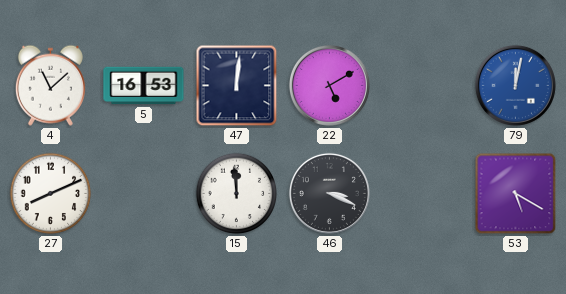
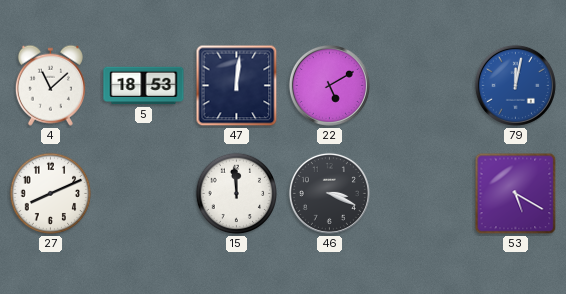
5: 16:53 -> 18:53 (144, 86)
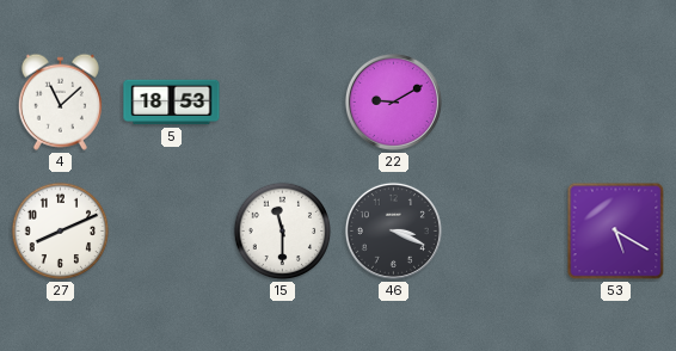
47: 12:01 -> none (237, 86)
22: 5:10 -> 9:10 (393, 101)
79: 12:02 -> none (515, 85)
15: 11:59 -> 11:30 (283, 232)
